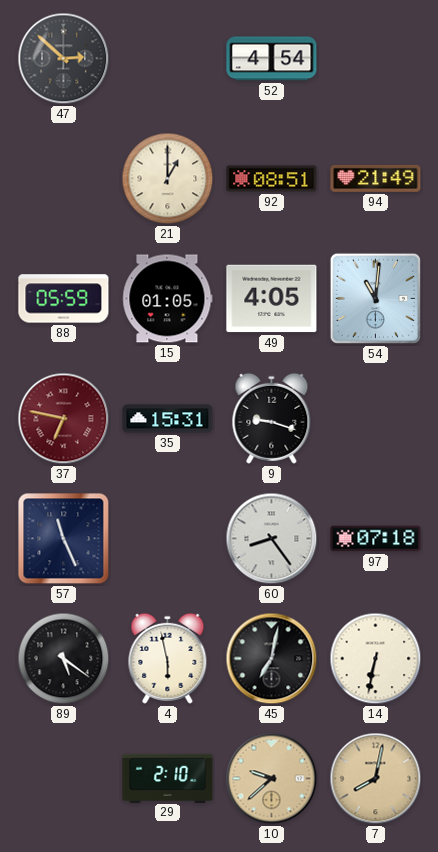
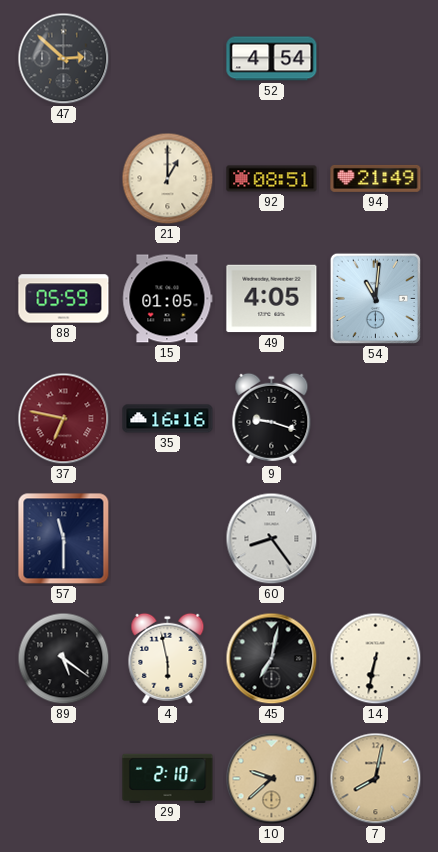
35: 15:31 -> 16:16 (168, 419)
57: 11:26 -> 11:30 (64, 539)
97: 07:18 -> none (376, 539)
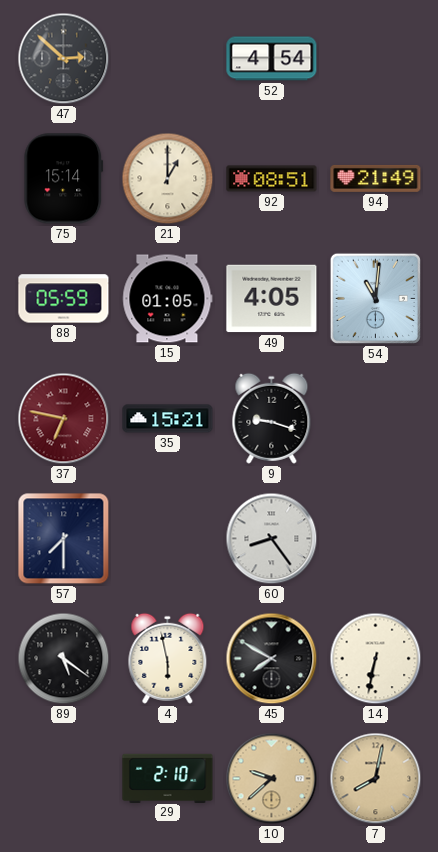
75: none -> 15:14 (64, 179)
35: 16:16 -> 15:21 (168, 419)
57: 11:30 -> 7:30 (64, 539)
45: 7:02 -> 7:50 (272, 659)
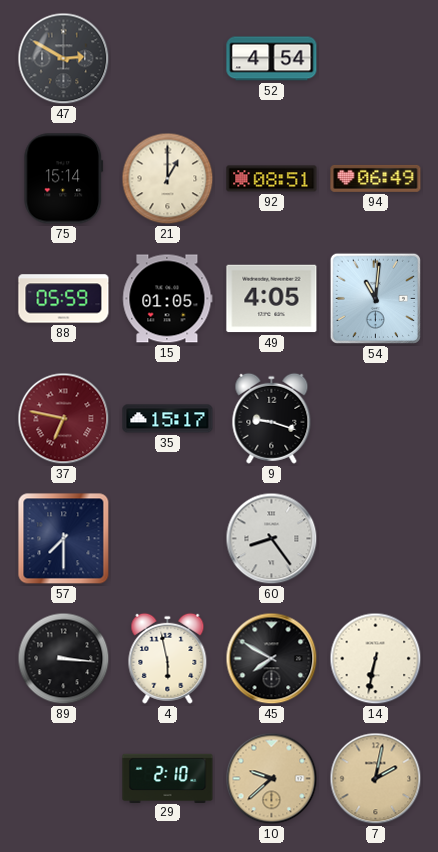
47: 2:52 -> 2:50 (64, 59)
94: 21:49 -> 06:49 (376, 178)
35: 15:21 -> 15:17 (168, 419)
89: 5:21 -> 3:16 (64, 659)
7: 8:02 -> 2:02 (376, 779)
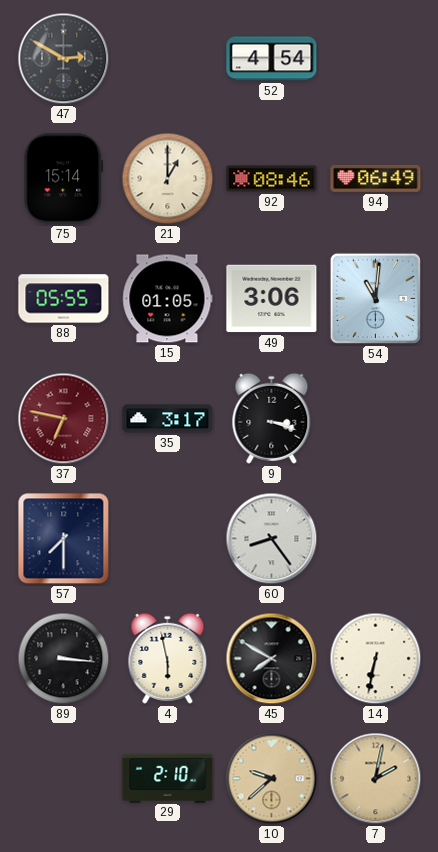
92: 08:51 -> 08:46 (272, 179)
88: 05:59 -> 05:55 (64, 299)
49: 4:05 -> 3:06 (272, 299)
35: 15:17 -> 3:17 (168, 419)
9: 9:18 -> 3:18 (272, 418)
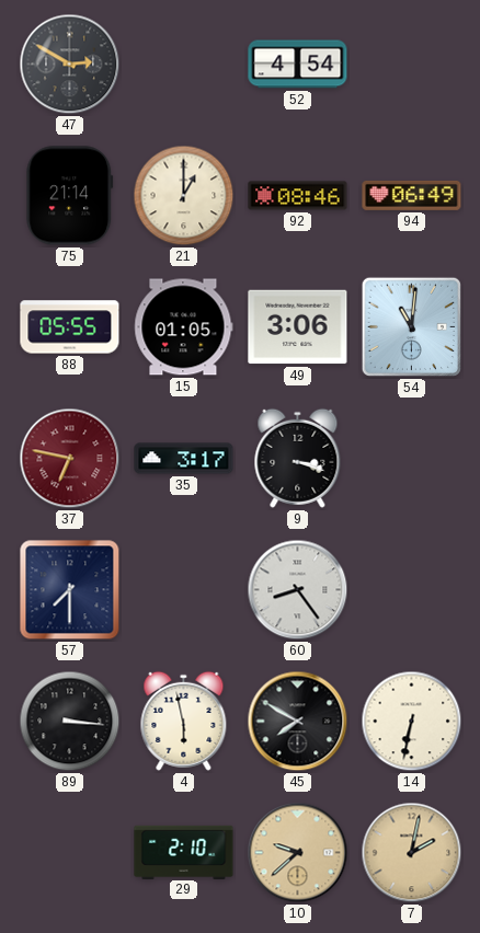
75: 15:14 -> 21:14 (70, 196)
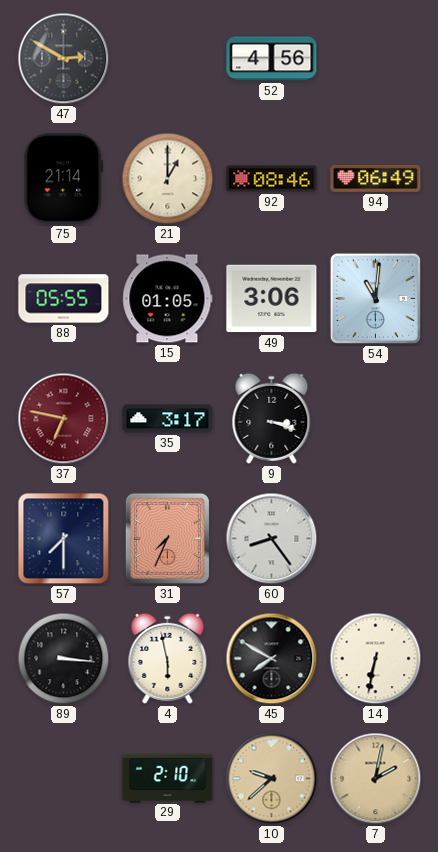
52: 4:54 -> 4:56 (272, 59)
31: none -> 7:34 (167, 538)
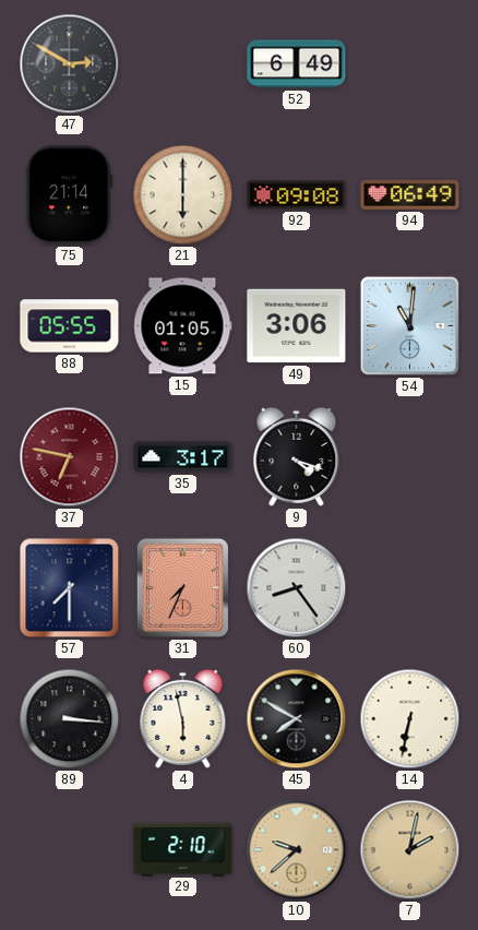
52: 4:56 -> 6:49 (297, 64)
21: 1:00 -> 6:00 (183, 195)
92: 08:46 -> 09:08 (297, 195)
9: 3:18 -> 4:18 (297, 456)
